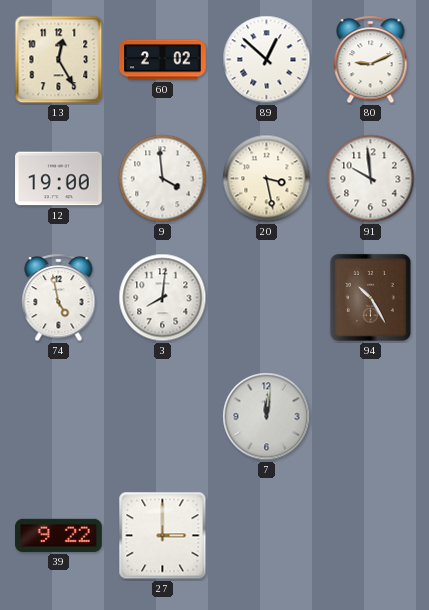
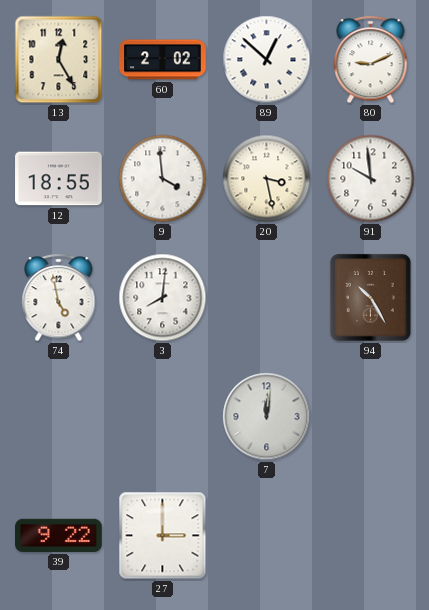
12: 19:00 -> 18:55 (59, 179)
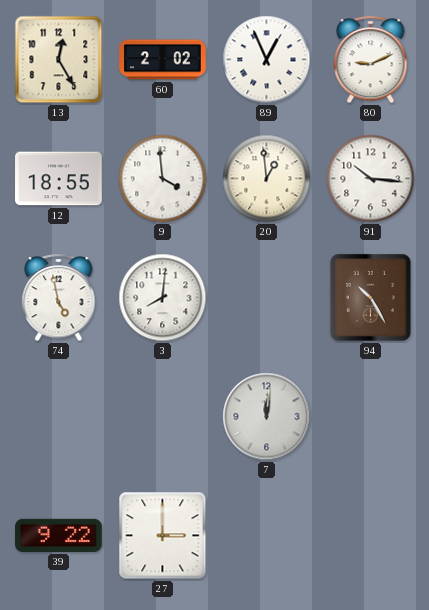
89: 12:52 -> 12:56 (267, 60)
20: 3:28 -> 12:59 (267, 179)
91: 9:59 -> 10:16 (371, 179)
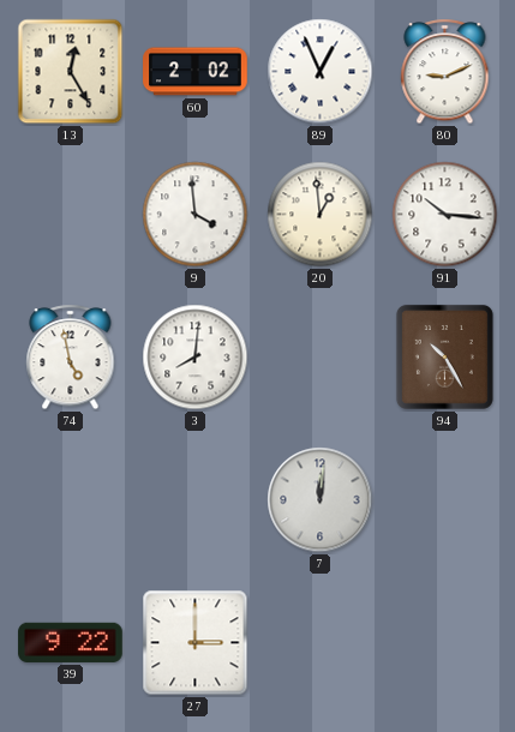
12: 18:55 -> none (59, 179)
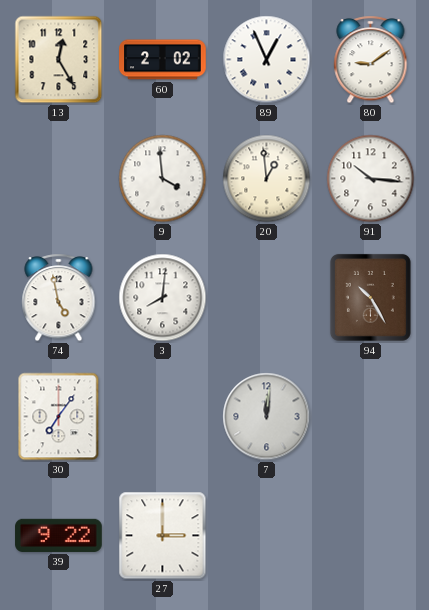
80: 9:11 -> 9:09 (371, 60)
30: none -> 7:06 (59, 417)
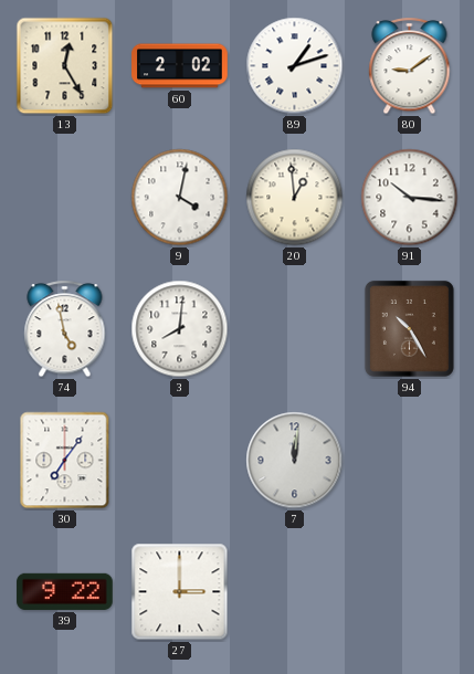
89: 12:56 -> 1:12 (295, 66)
9: 3:59 -> 4:02 (180, 198)
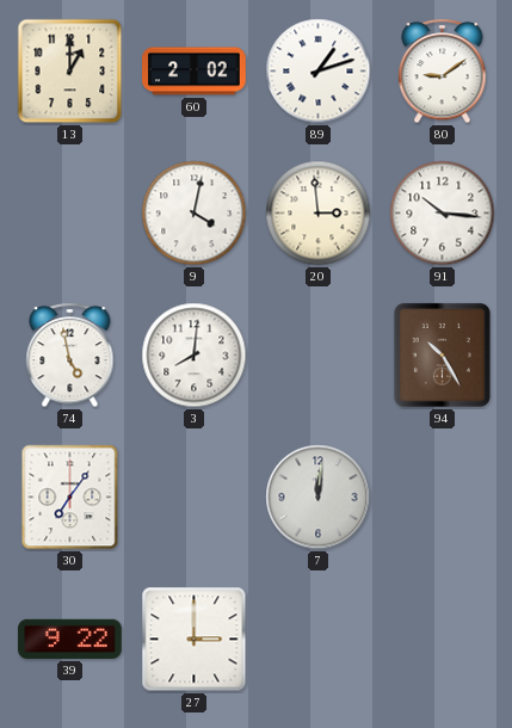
13: 12:25 -> 1:00 (70, 72)
20: 12:59 -> 2:59 (319, 214)
